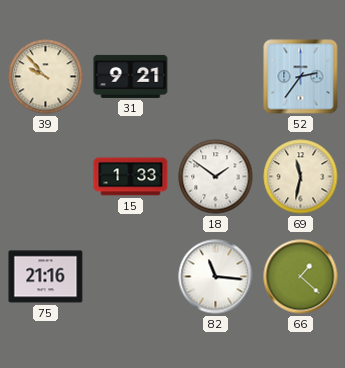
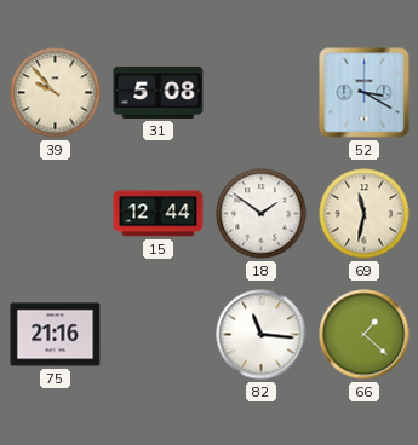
31: 9:21 -> 5:08 (159, 92)
52: 2:36 -> 3:20 (365, 93)
15: 1:33 -> 12:44 (159, 214)
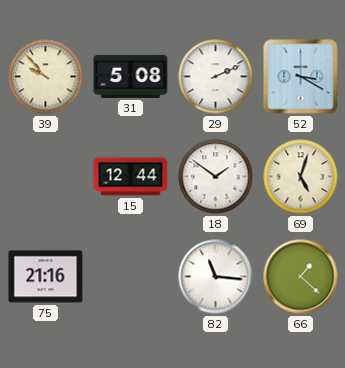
29: none -> 2:11 (216, 77)
69: 11:32 -> 5:03 (301, 177)
